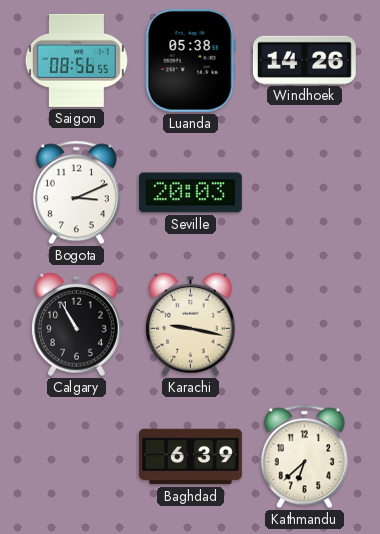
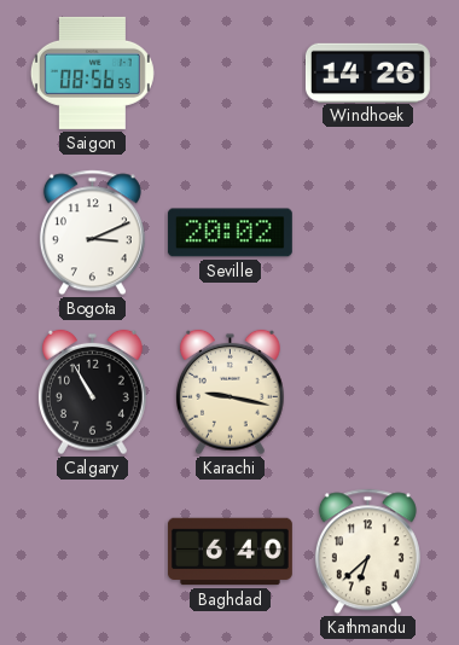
Luanda: 05:38 -> none (190, 60)
Seville: 20:03 -> 20:02 (230, 233)
Baghdad: 6:39 -> 6:40 (231, 552)
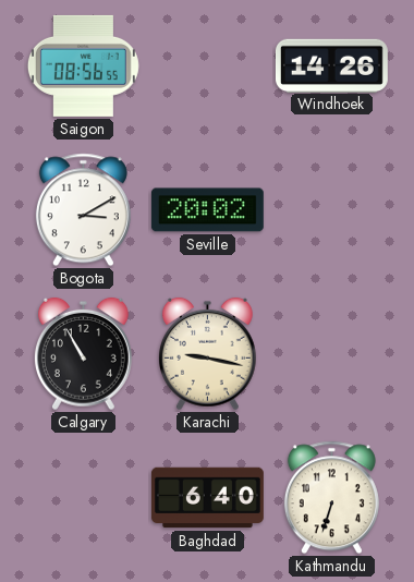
Bogota: 3:11 -> 3:10 (83, 210)
Kathmandu: 6:38 -> 6:33 (331, 498)
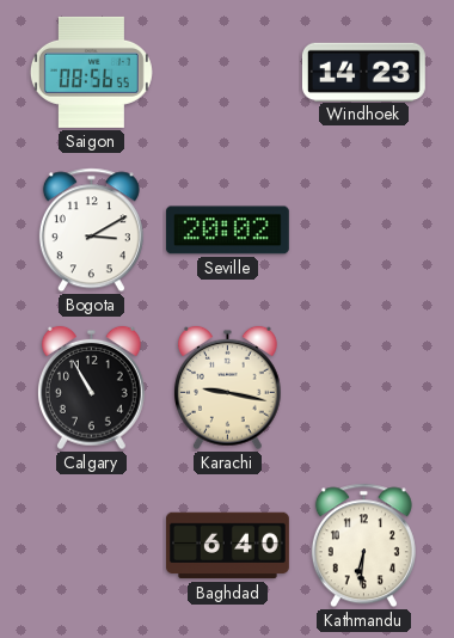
Windhoek: 14:26 -> 14:23 (363, 72)
Kathmandu: 6:33 -> 6:31 (363, 546)
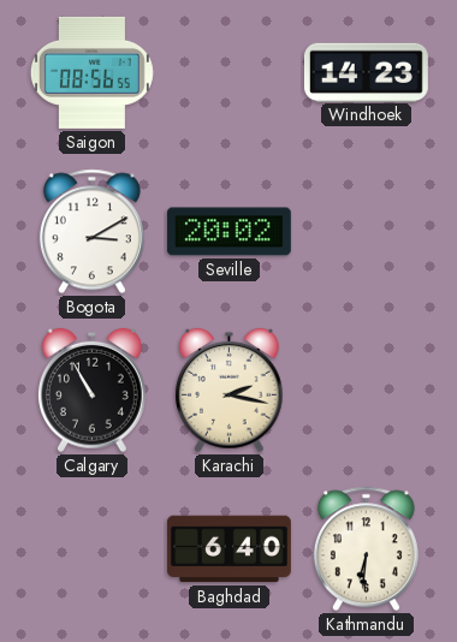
Karachi: 9:17 -> 2:17 (228, 391)
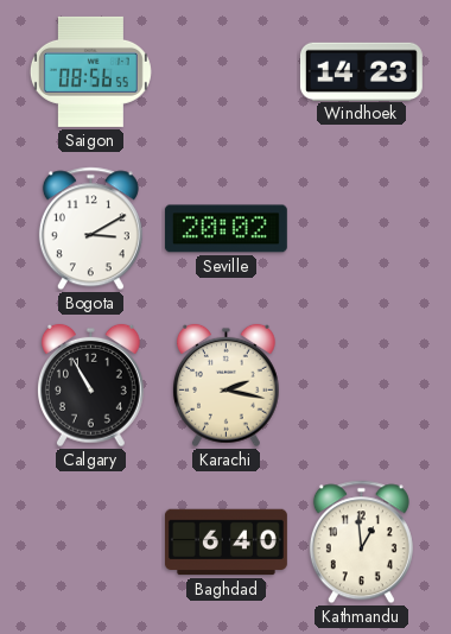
Kathmandu: 6:31 -> 12:59 (361, 543)
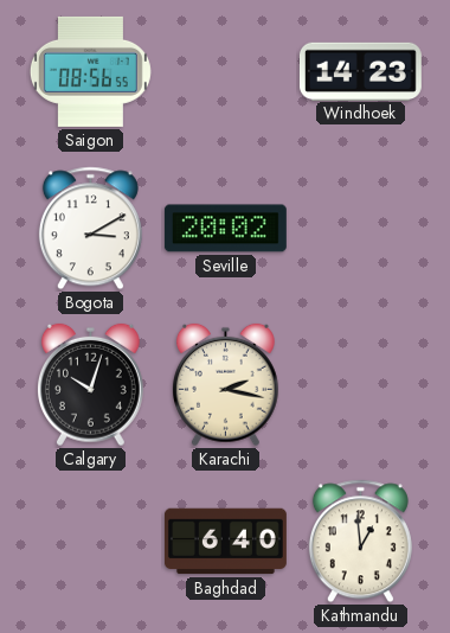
Calgary: 10:55 -> 10:03 (90, 385)
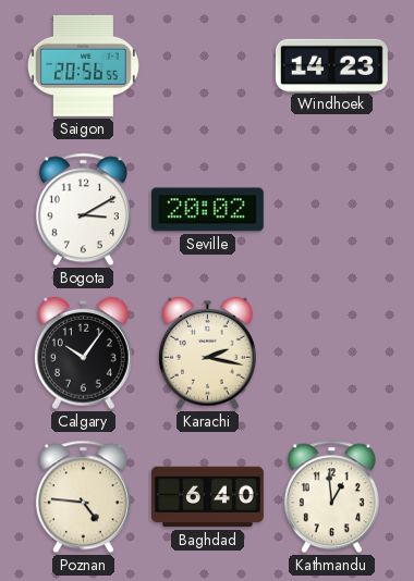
Saigon: 08:56 -> 20:56 (83, 65)
Calgary: 10:03 -> 10:06 (83, 354)
Poznan: none -> 4:46 (83, 497)
